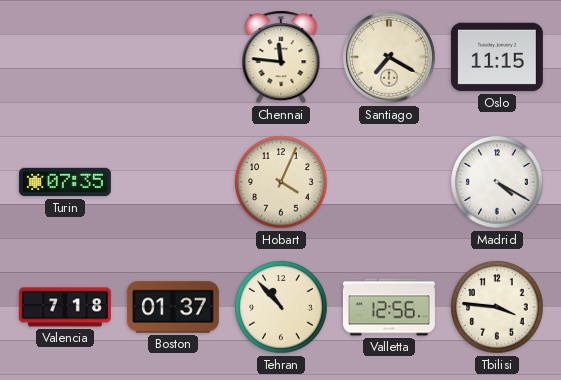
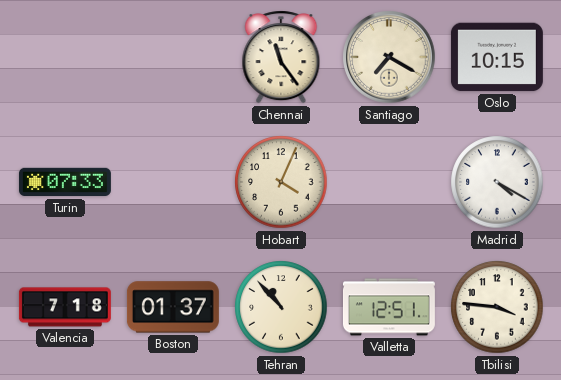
Chennai: 11:46 -> 11:24 (281, 57)
Oslo: 11:15 -> 10:15 (497, 57)
Turin: 07:35 -> 07:33 (65, 182)
Valletta: 12:56 -> 12:51 (389, 307)
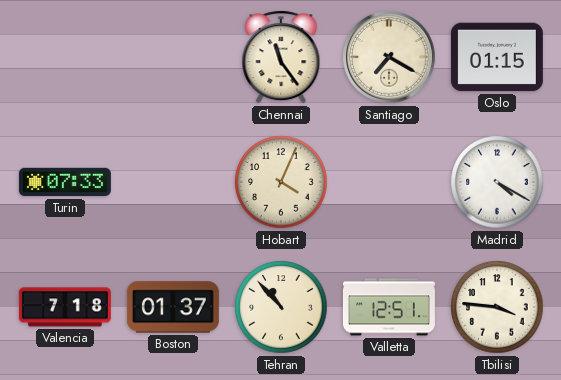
Oslo: 10:15 -> 01:15 (497, 57)
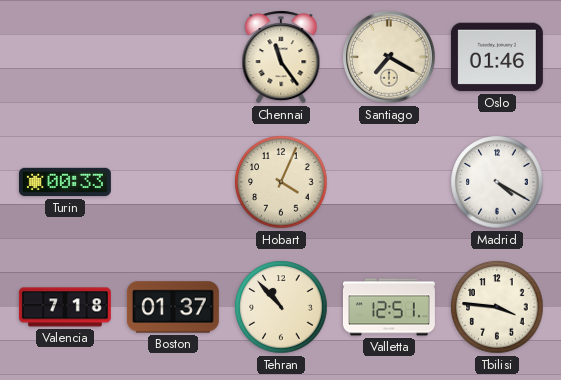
Oslo: 01:15 -> 01:46 (497, 57)
Turin: 07:33 -> 00:33 (65, 182)
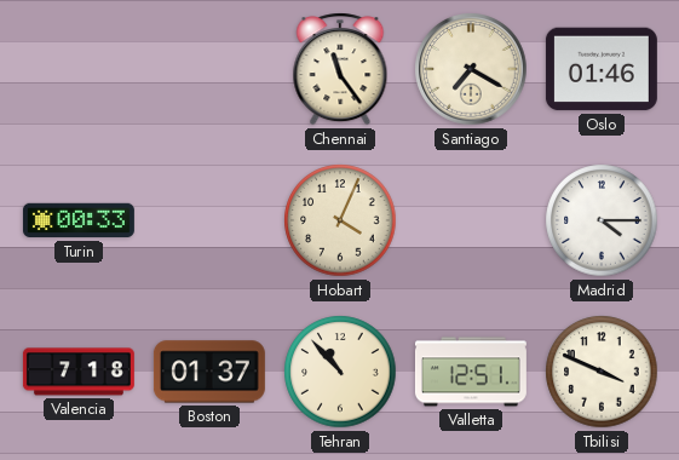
Madrid: 4:20 -> 4:15 (602, 220)
Tbilisi: 3:46 -> 3:49 (602, 372)
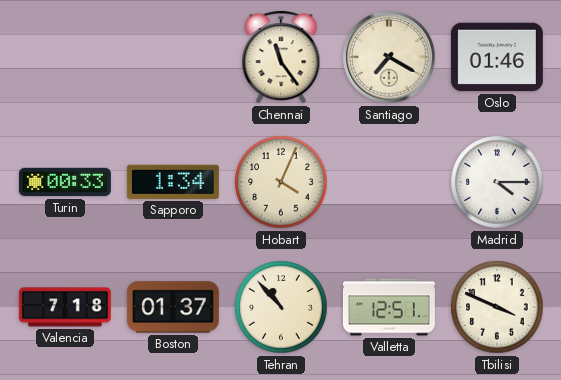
Sapporo: none -> 1:34 (173, 182)
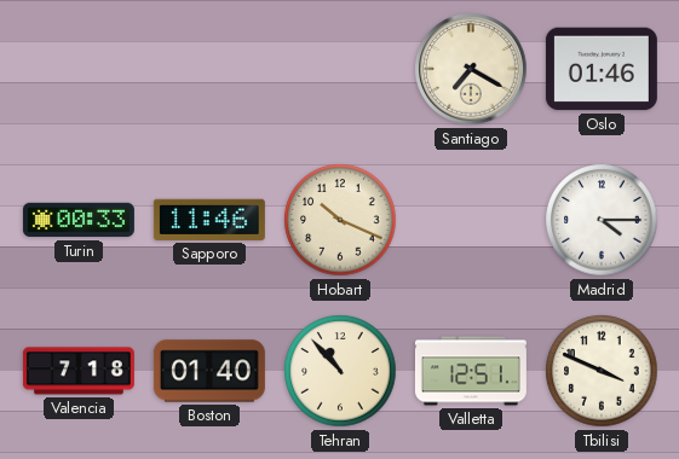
Chennai: 11:24 -> none (281, 57)
Sapporo: 1:34 -> 11:46 (209, 220)
Hobart: 4:04 -> 10:19 (340, 220)
Boston: 01:37 -> 01:40 (209, 371)
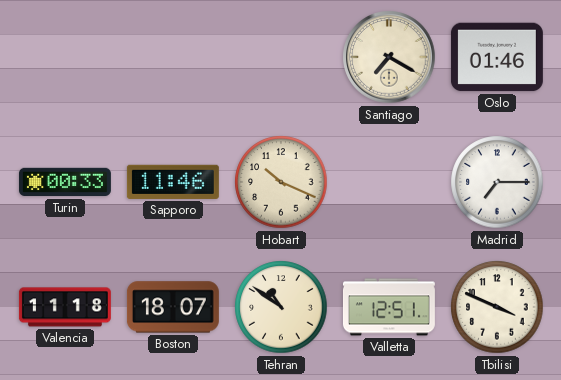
Madrid: 4:15 -> 7:15 (497, 182)
Valencia: 7:18 -> 11:18 (65, 307)
Boston: 01:40 -> 18:07 (173, 307)
Tehran: 10:53 -> 10:51 (281, 307)
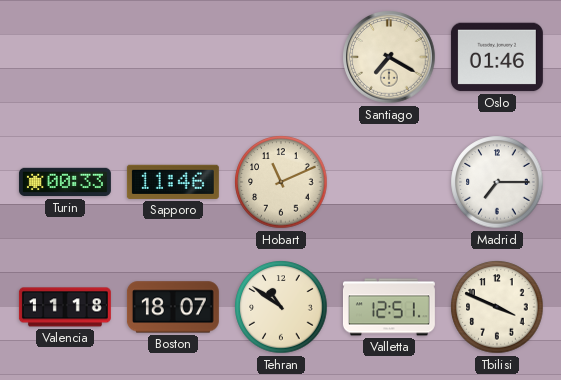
Hobart: 10:19 -> 11:11 (281, 182)
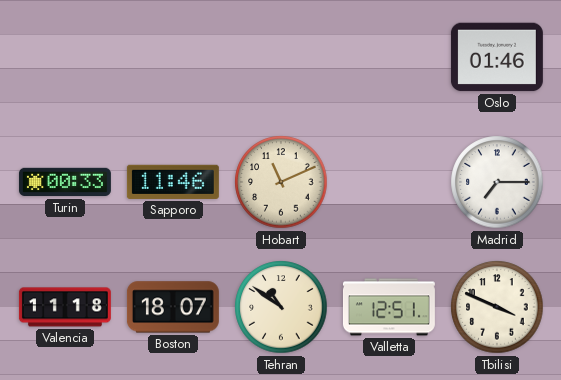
Santiago: 7:20 -> none (389, 57)
